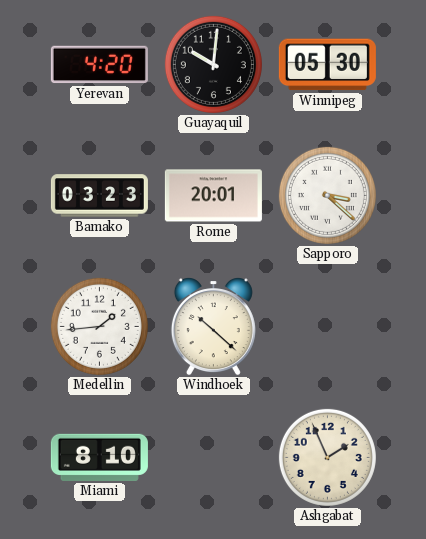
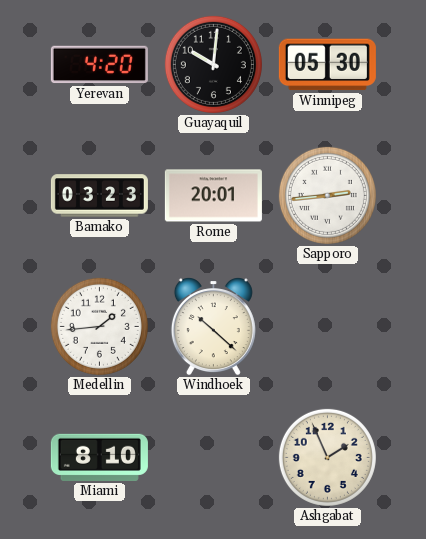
Sapporo: 3:22 -> 2:44 (327, 195)
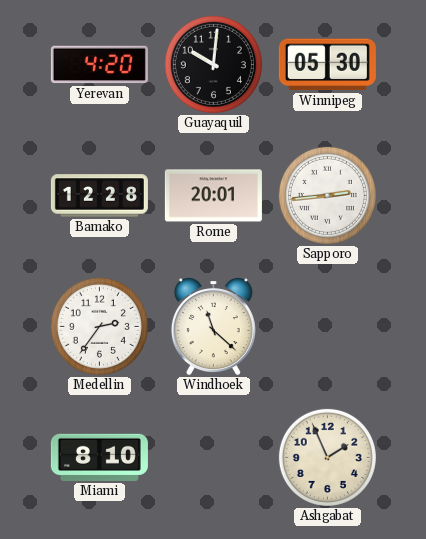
Bamako: 03:23 -> 12:28 (99, 196)
Medellin: 1:44 -> 2:36 (99, 326)
Windhoek: 10:22 -> 11:22 (213, 327)
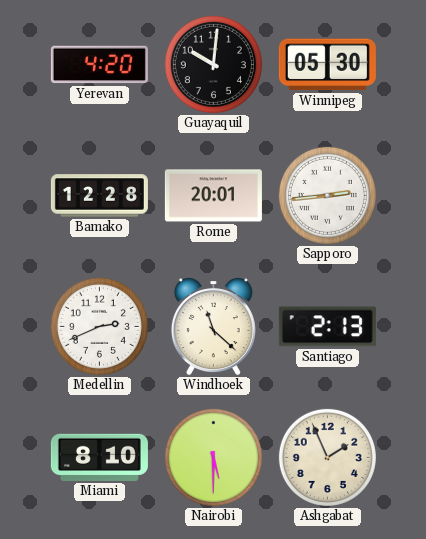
Medellin: 2:36 -> 2:41 (99, 326)
Santiago: none -> 2:13 (327, 327)
Nairobi: none -> 5:30 (213, 457)
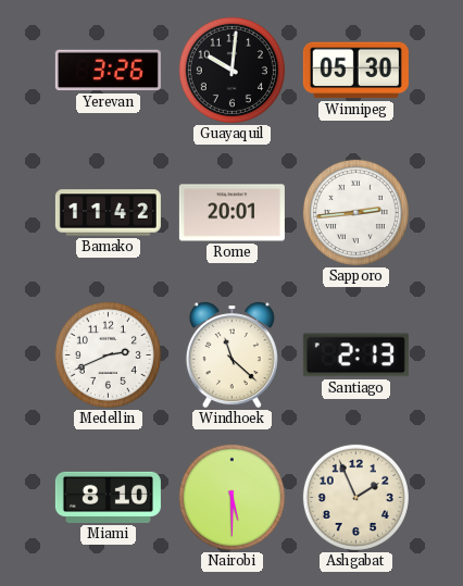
Yerevan: 4:20 -> 3:26 (108, 71)
Bamako: 12:28 -> 11:42 (108, 213)
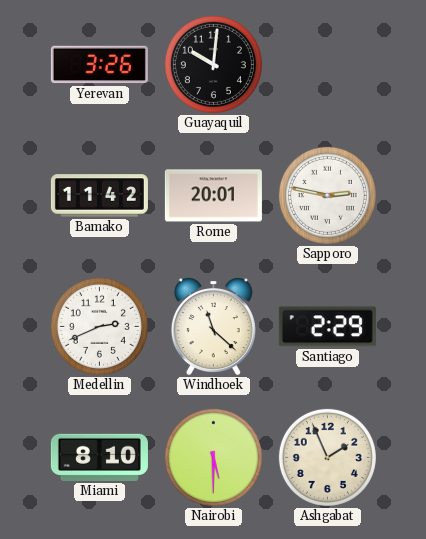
Winnipeg: 05:30 -> none (355, 71)
Sapporo: 2:44 -> 2:47 (327, 195)
Santiago: 2:13 -> 2:29 (327, 327)
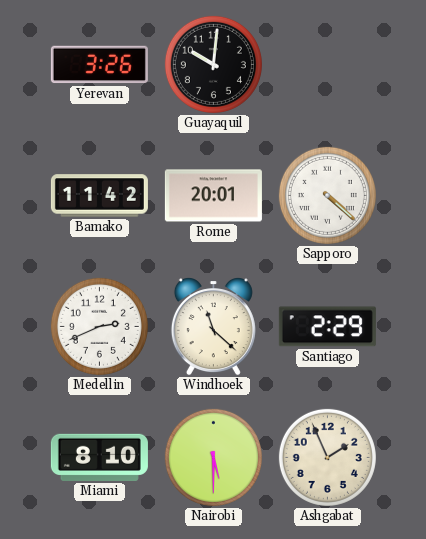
Sapporo: 2:47 -> 4:22 (327, 195)
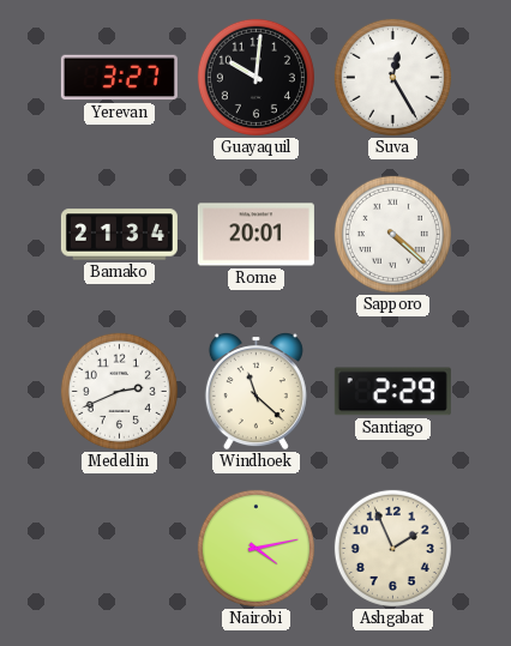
Yerevan: 3:26 -> 3:27 (119, 78)
Suva: none -> 12:25 (392, 77)
Bamako: 11:42 -> 21:34 (119, 235)
Miami: 8:10 -> none (99, 457)
Nairobi: 5:30 -> 4:13 (256, 548)
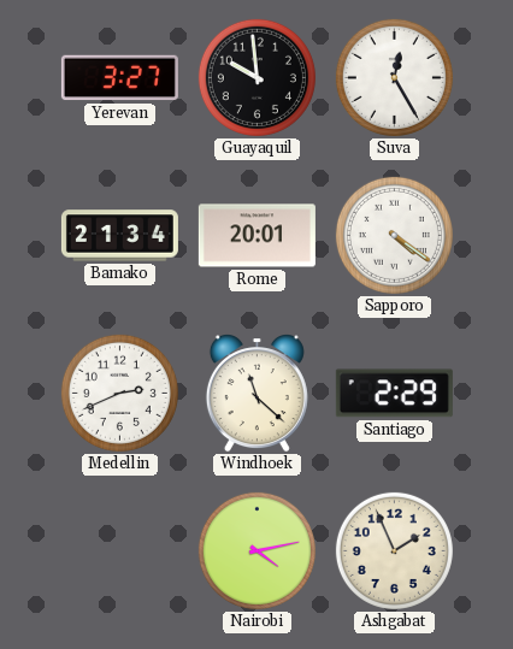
Guayaquil: 10:01 -> 9:59 (256, 77)
Sapporo: 4:22 -> 4:21 (394, 235)
